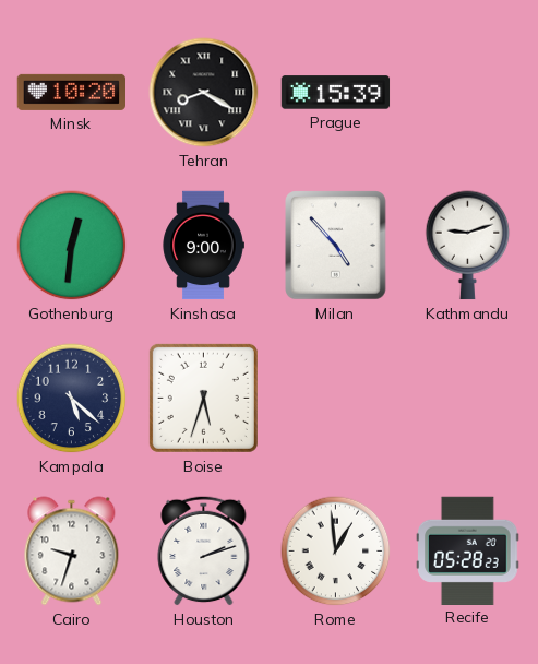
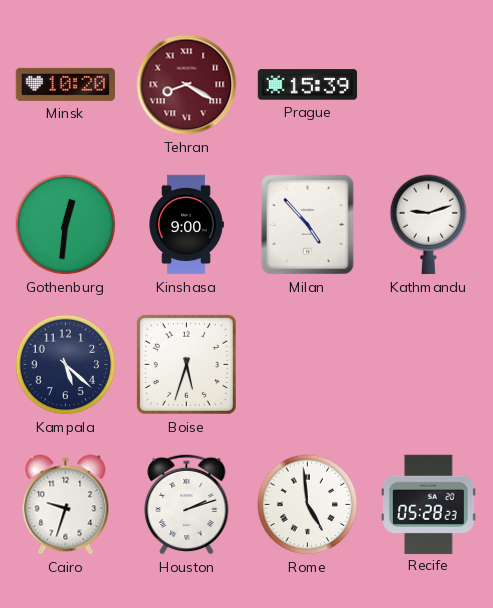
Tehran dial: black -> burgundy (187, 85)
Rome: 12:59 -> 4:59 (308, 505)
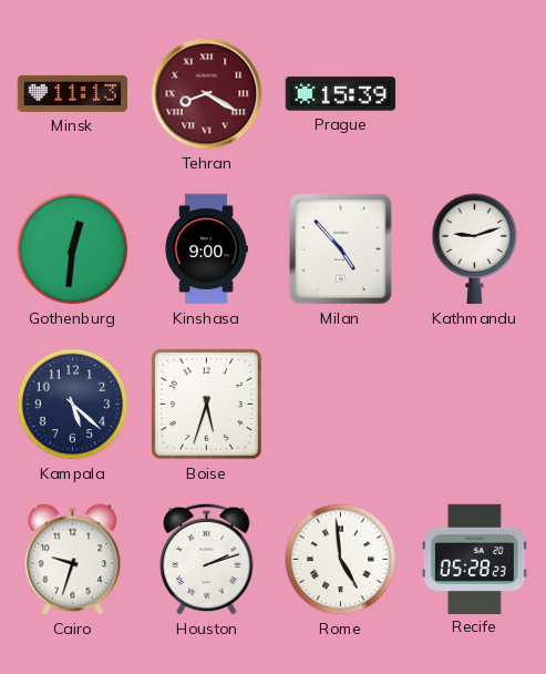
Minsk: 10:20 -> 11:13 (73, 93)
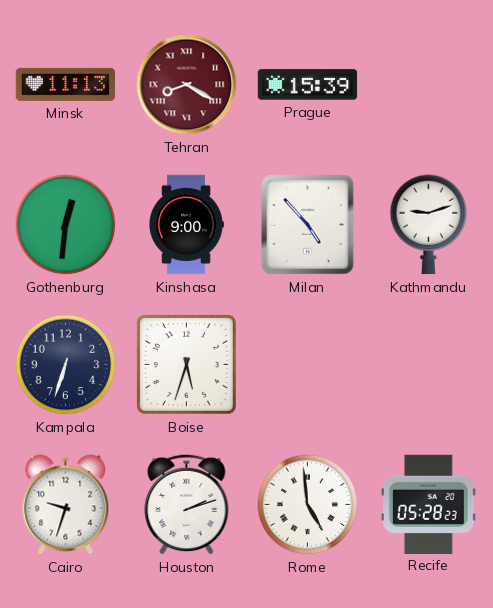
Kampala: 5:22 -> 6:33 (66, 365)
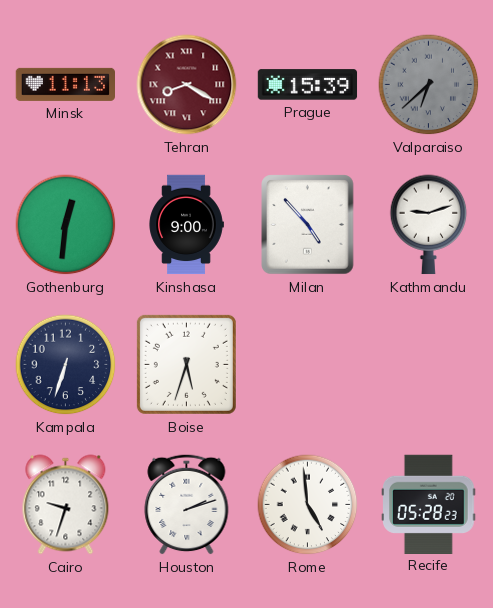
Valparaiso: none -> 6:38 (429, 85)
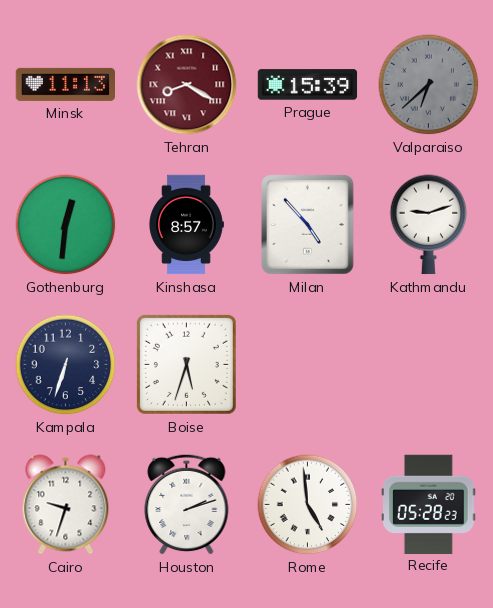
Kinshasa: 9:00 -> 8:57 (186, 225)
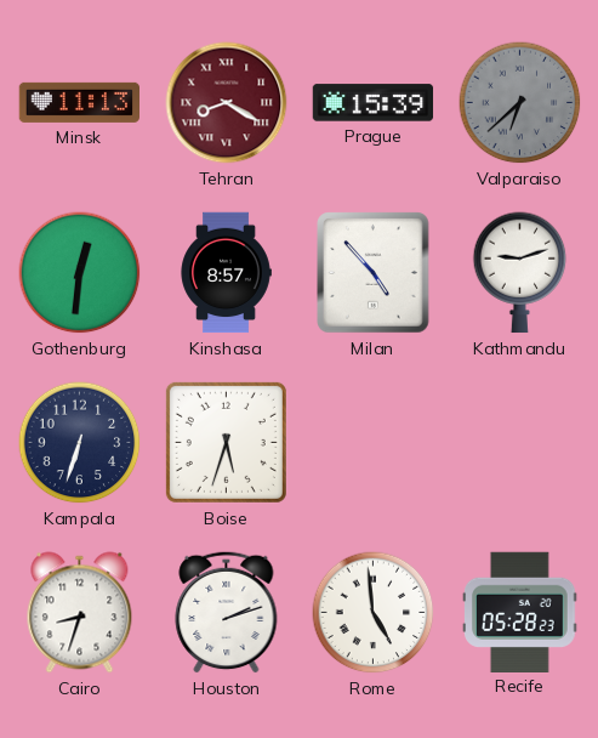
Cairo: 9:33 -> 8:33 (80, 613)
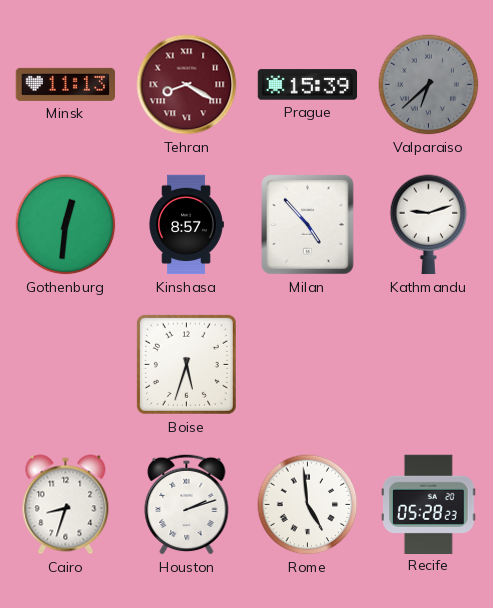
Kampala: 6:33 -> none (80, 443)
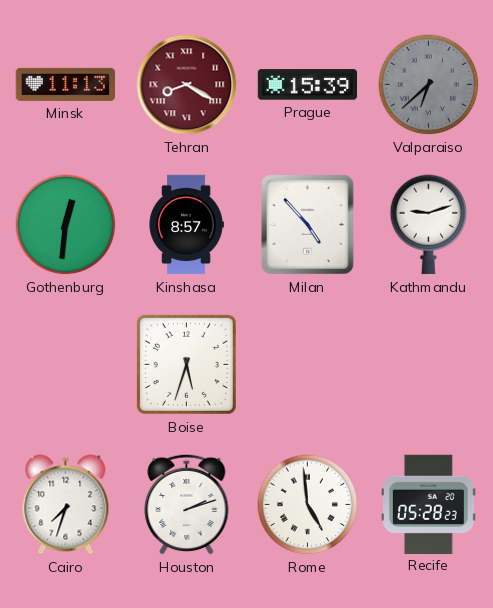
Cairo: 8:33 -> 7:33 (66, 505)
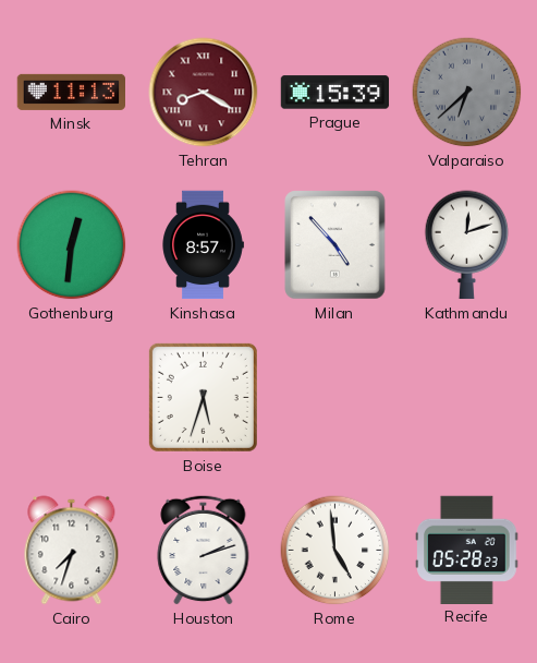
Kathmandu: 9:12 -> 12:12 (467, 245)
